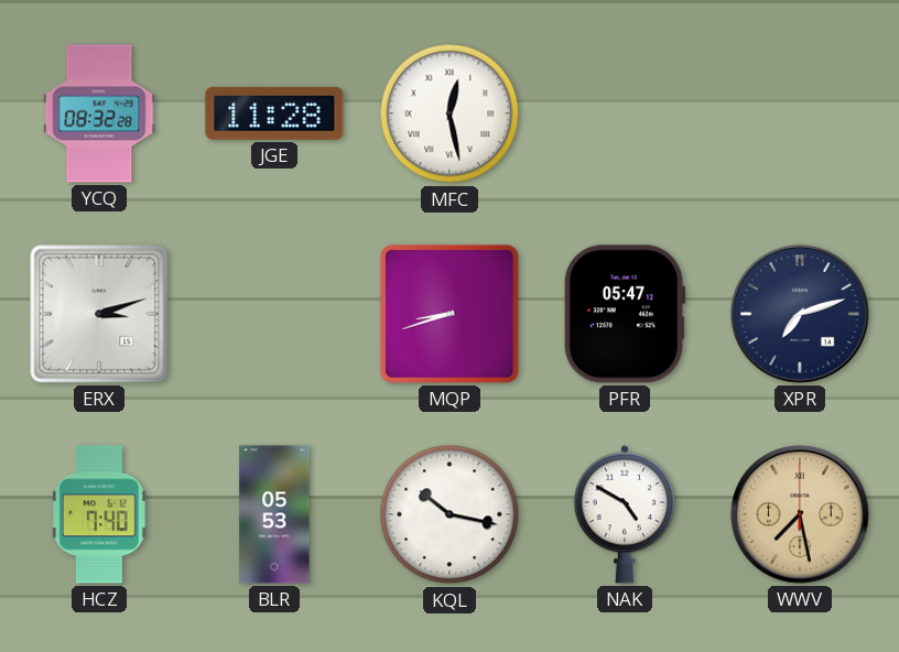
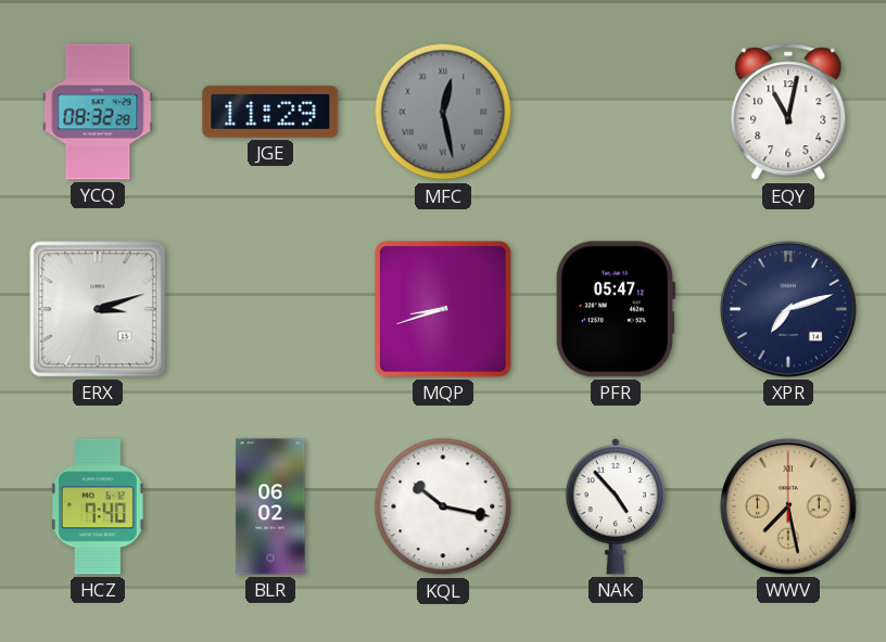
JGE: 11:28 -> 11:29 (270, 112)
MFC dial: white -> grey (443, 112)
EQY: none -> 11:02 (788, 113)
BLR: 05:53 -> 06:02 (270, 506)
NAK: 4:50 -> 4:53 (616, 506)
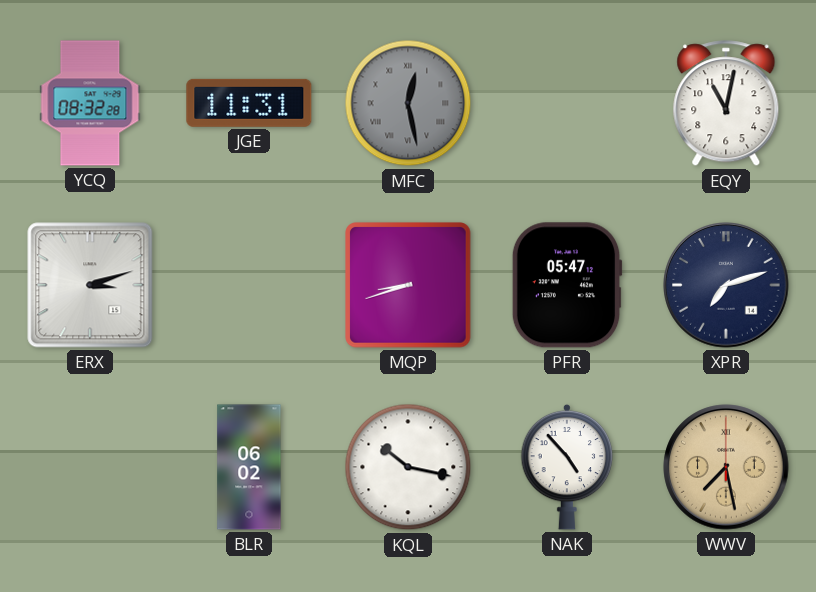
JGE: 11:29 -> 11:31 (249, 103)
HCZ: 7:40 -> none (98, 506)
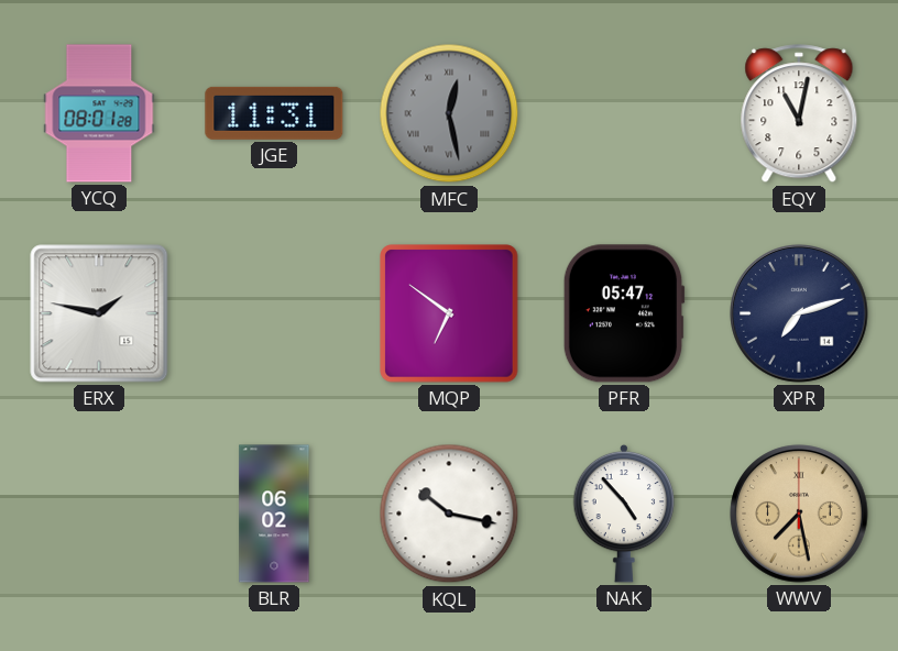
YCQ: 08:32 -> 08:01 (99, 113)
ERX: 3:12 -> 1:47 (99, 313)
MQP: 8:42 -> 6:51 (450, 315)
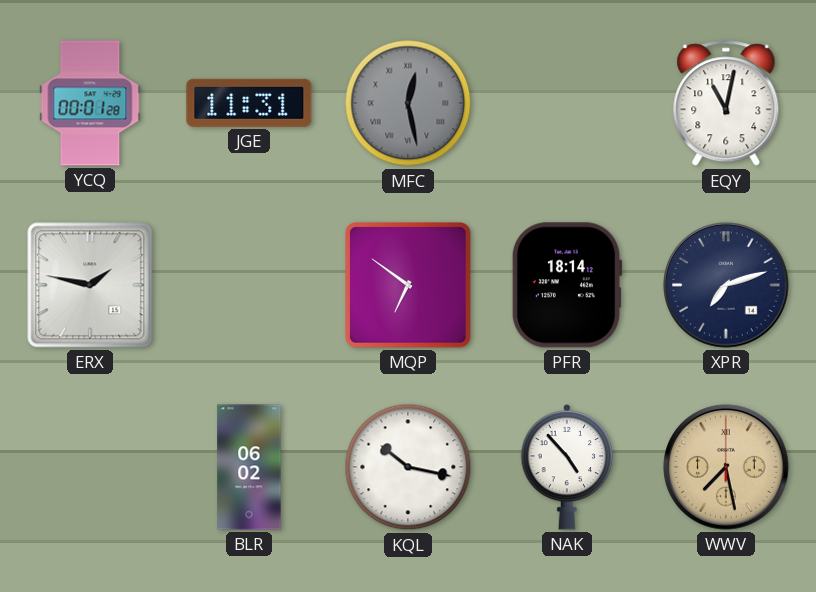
YCQ: 08:01 -> 00:01 (90, 103)
PFR: 05:47 -> 18:14 (567, 285)
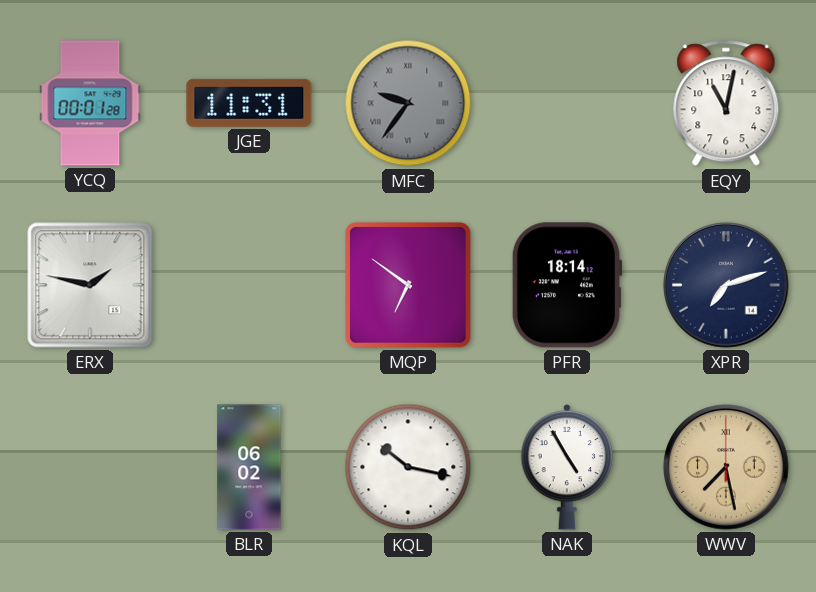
MFC: 12:28 -> 9:36 (408, 103)
NAK: 4:53 -> 4:55 (567, 467)
